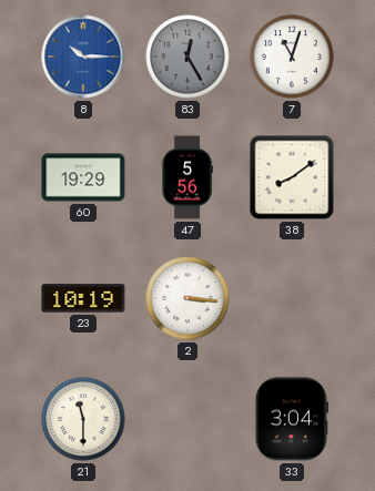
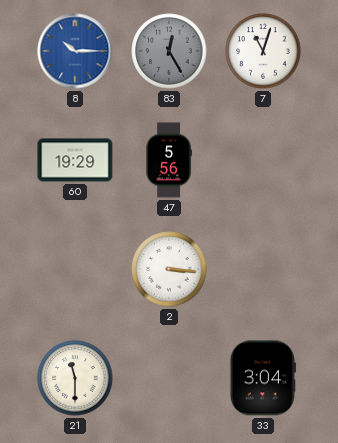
38: 8:09 -> none (292, 177)
23: 10:19 -> none (83, 298)
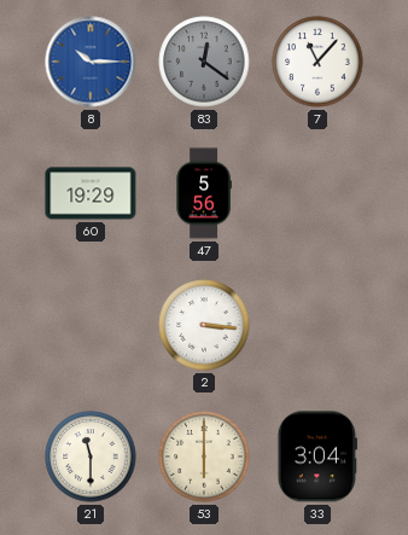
83: 12:25 -> 12:21 (204, 62)
7: 11:03 -> 11:07 (317, 62)
53: none -> 6:00 (204, 457)
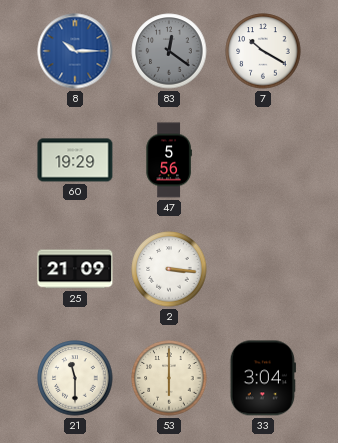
7: 11:07 -> 10:20 (263, 51)
25: none -> 21:09 (75, 269)
